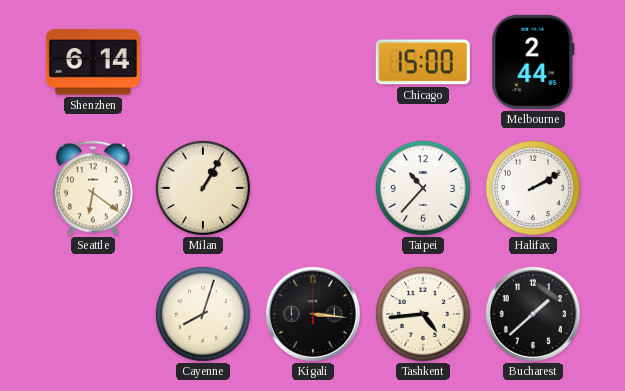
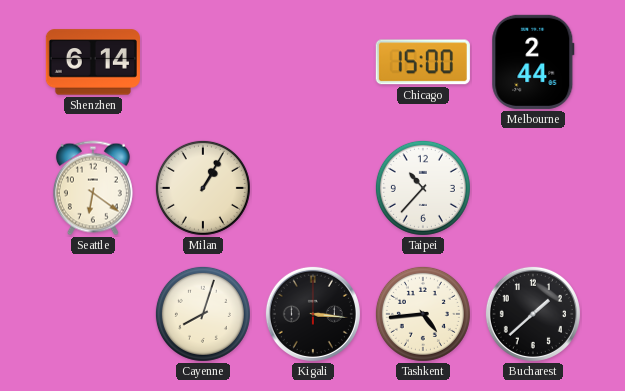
Halifax: 2:10 -> none (533, 188)
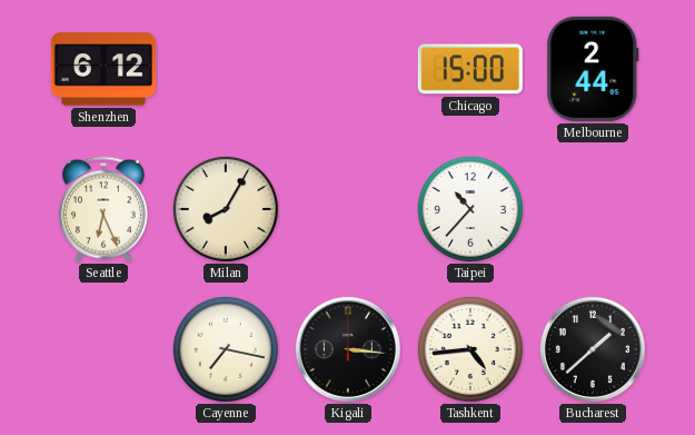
Shenzhen: 6:14 -> 6:12 (103, 69)
Seattle: 6:21 -> 6:26 (103, 209)
Milan: 1:05 -> 8:05 (226, 209)
Cayenne: 8:03 -> 7:17 (226, 349)
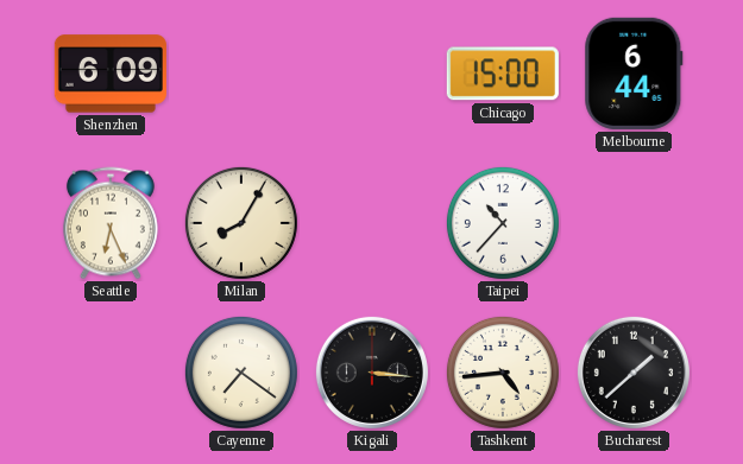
Shenzhen: 6:12 -> 6:09 (111, 74)
Melbourne: 2:44 -> 6:44 (634, 74)
Cayenne: 7:17 -> 7:21 (241, 373)
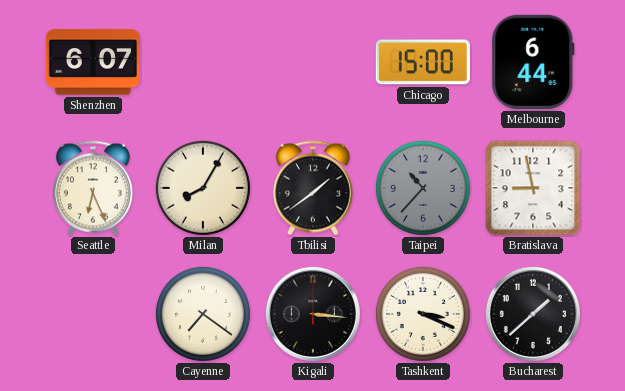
Shenzhen: 6:09 -> 6:07 (93, 62)
Tbilisi: none -> 1:39 (313, 188)
Taipei dial: white -> grey (423, 188)
Bratislava: none -> 8:58 (533, 188)
Tashkent: 4:44 -> 3:19 (423, 314)
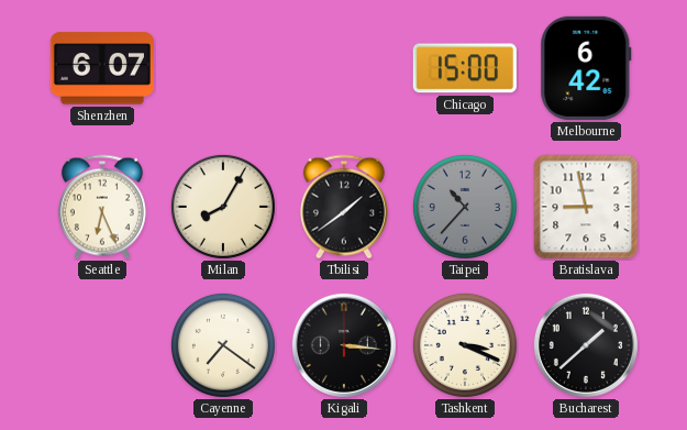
Melbourne: 6:44 -> 6:42 (586, 68)
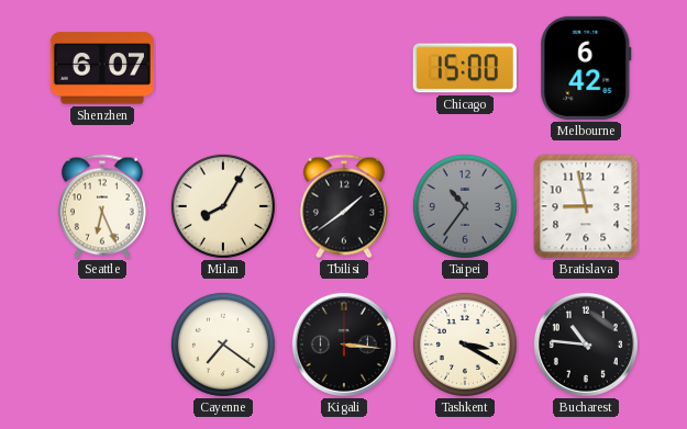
Taipei: 10:37 -> 10:36 (465, 206)
Tashkent: 3:19 -> 3:20 (465, 345)
Bucharest: 1:38 -> 10:46 (586, 345)
